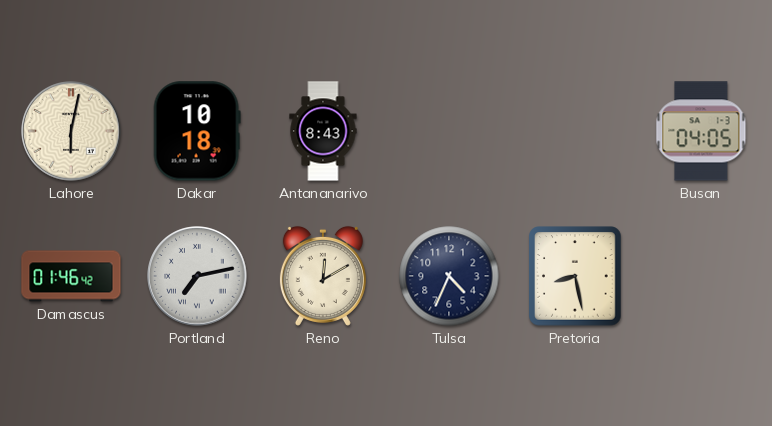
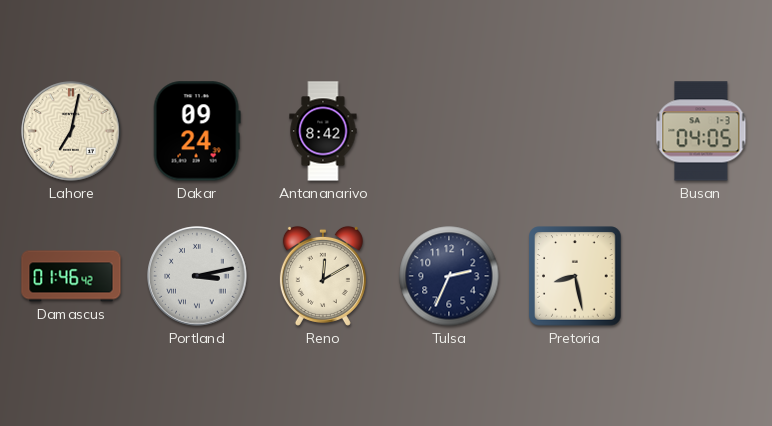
Lahore: 6:02 -> 7:02 (71, 131)
Dakar: 10:18 -> 09:24 (197, 131)
Antananarivo: 8:43 -> 8:42 (323, 131)
Portland: 7:13 -> 3:13 (197, 276)
Tulsa: 4:34 -> 2:34 (449, 276)
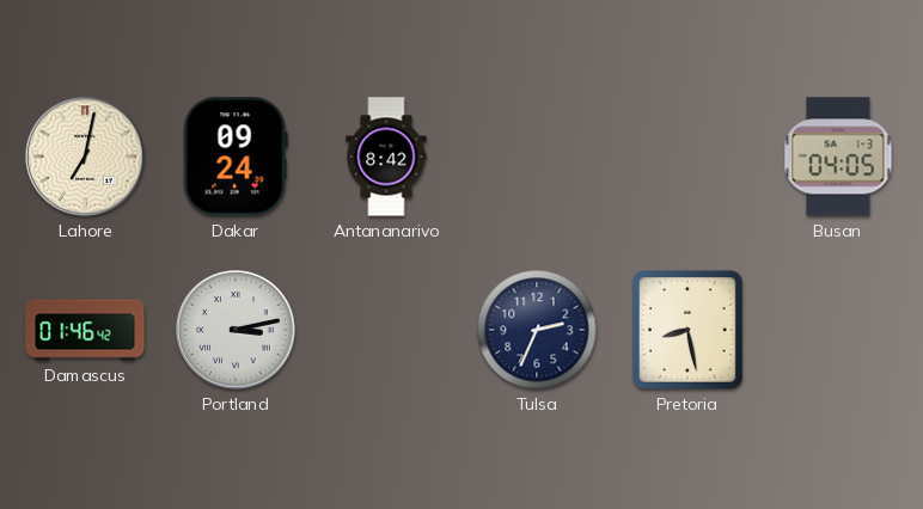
Reno: 12:10 -> none (323, 276)
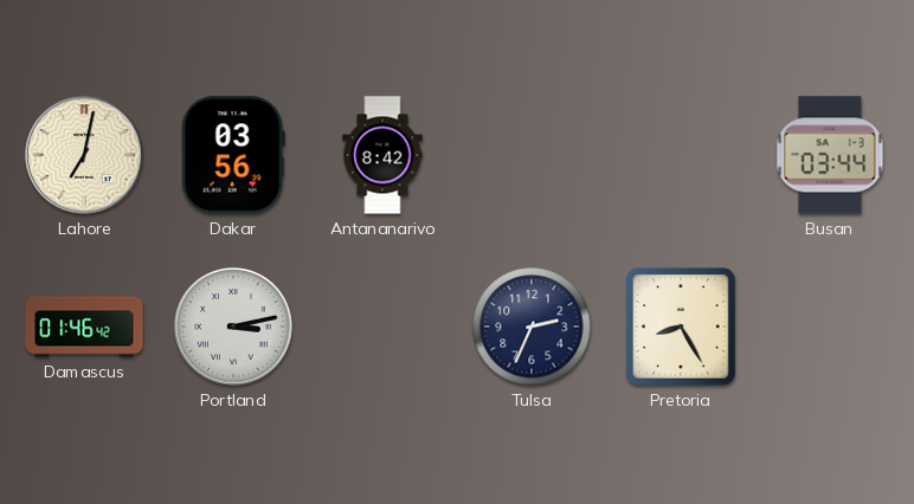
Dakar: 09:24 -> 03:56 (233, 155)
Busan: 04:05 -> 03:44 (830, 155)
Pretoria: 8:28 -> 8:25 (681, 327)
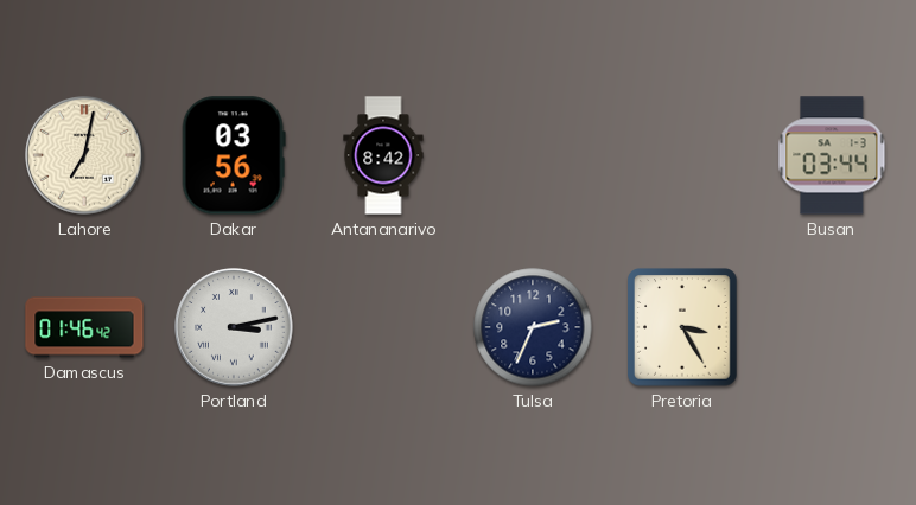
Pretoria: 8:25 -> 3:25 (682, 327)
